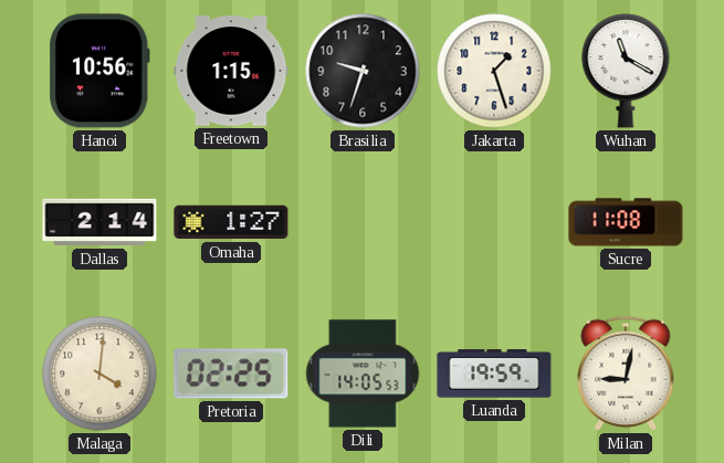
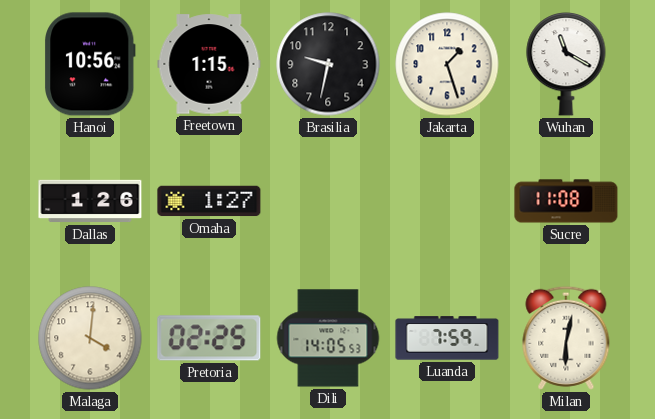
Brasilia: 9:33 -> 9:32 (328, 64)
Dallas: 2:14 -> 1:26 (90, 201)
Luanda: 19:59 -> 7:59 (447, 338)
Milan: 9:02 -> 6:02 (566, 338)
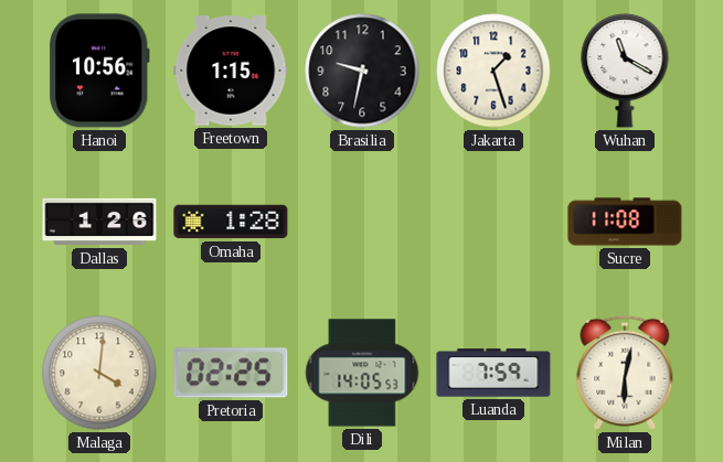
Omaha: 1:27 -> 1:28 (231, 222)
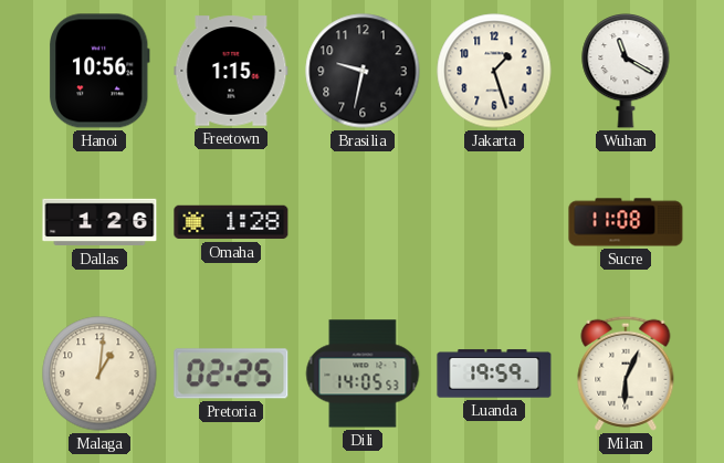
Malaga: 4:01 -> 1:01 (99, 373)
Luanda: 7:59 -> 19:59 (494, 373)
Milan: 6:02 -> 6:04 (626, 373)
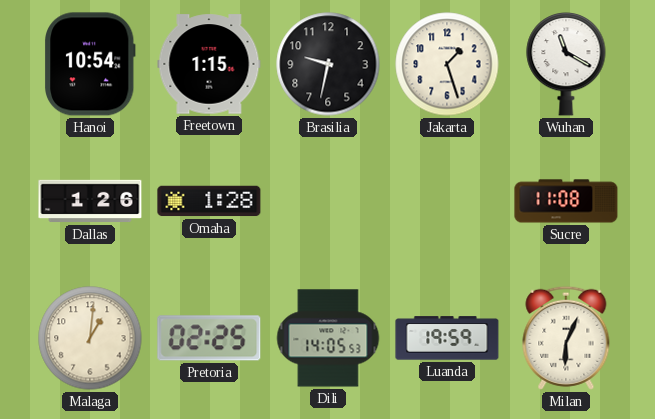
Hanoi: 10:56 -> 10:54 (91, 64)
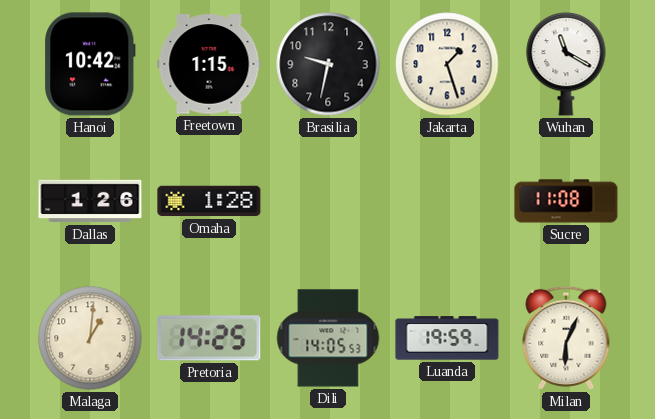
Hanoi: 10:54 -> 10:42 (91, 64)
Pretoria: 02:25 -> 14:25 (209, 338)
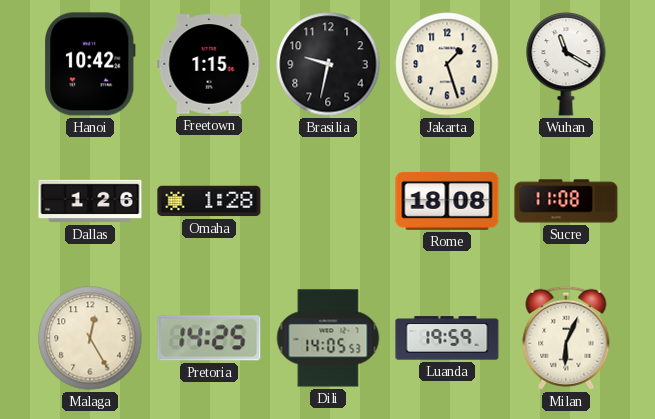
Rome: none -> 18:08 (447, 201)
Malaga: 1:01 -> 12:25 (90, 338)
